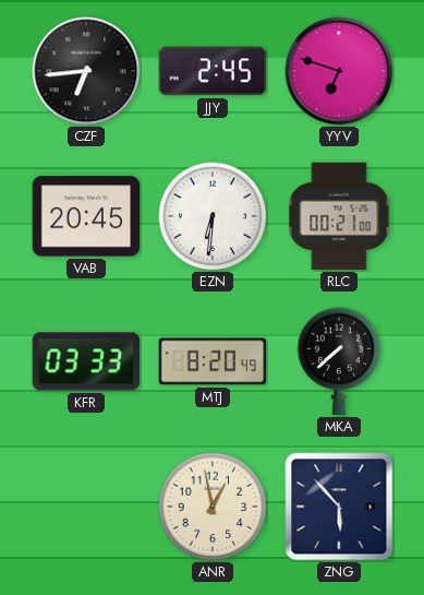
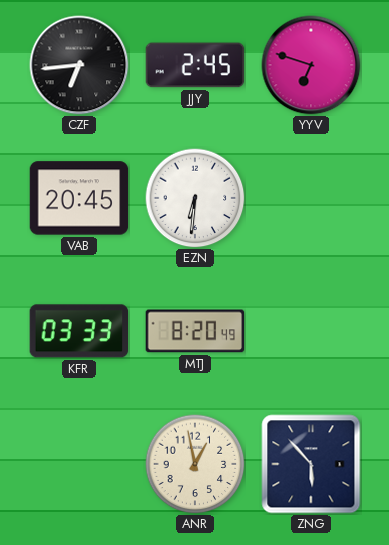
RLC: 00:21 -> none (339, 216)
MKA: 7:38 -> none (339, 361)
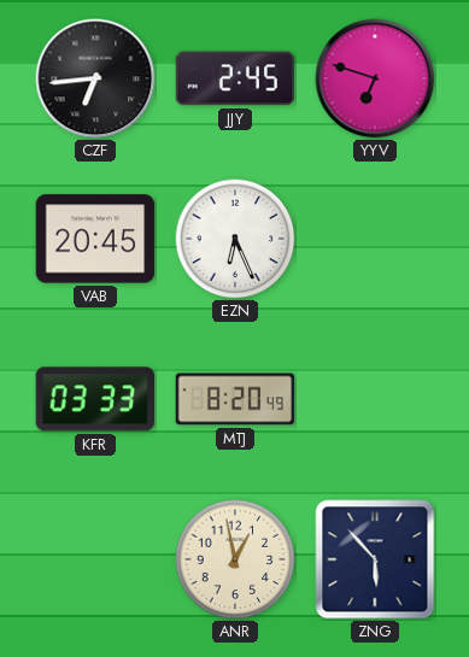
EZN: 6:31 -> 6:26 (235, 239)
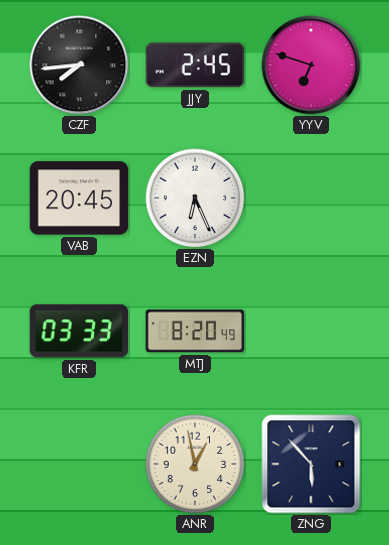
CZF: 6:44 -> 7:44 (79, 65)
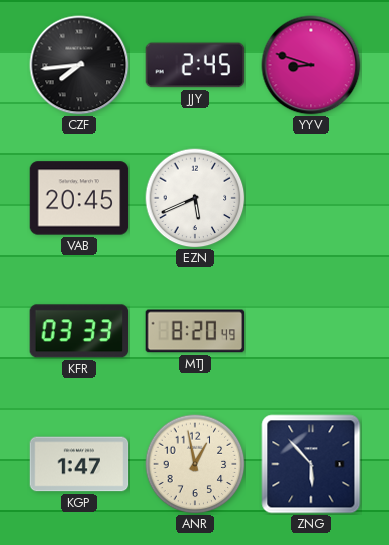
YYV: 6:48 -> 8:48 (311, 65)
EZN: 6:26 -> 5:41 (195, 198)
KGP: none -> 1:47 (79, 464)
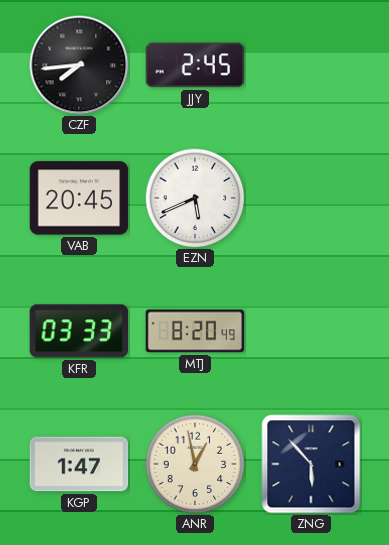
YYV: 8:48 -> none (311, 65)
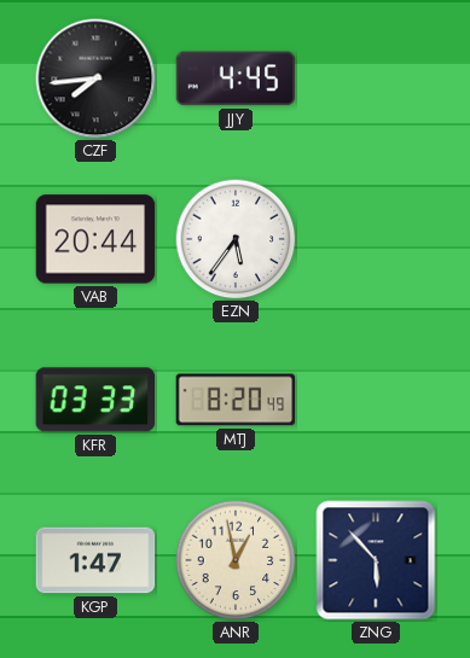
JJY: 2:45 -> 4:45 (236, 78)
VAB: 20:45 -> 20:44 (95, 239)
EZN: 5:41 -> 5:36 (236, 239)
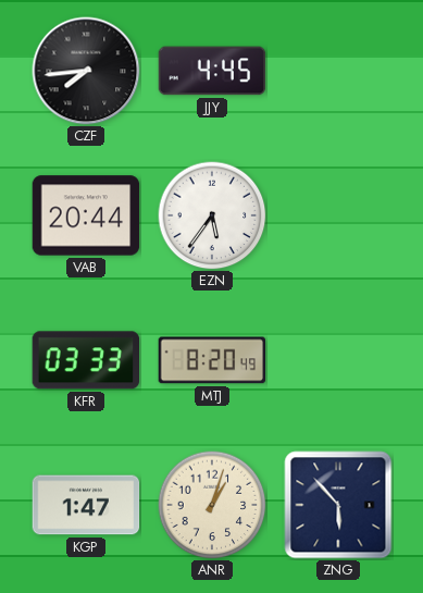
ANR: 12:58 -> 1:03 (212, 505)
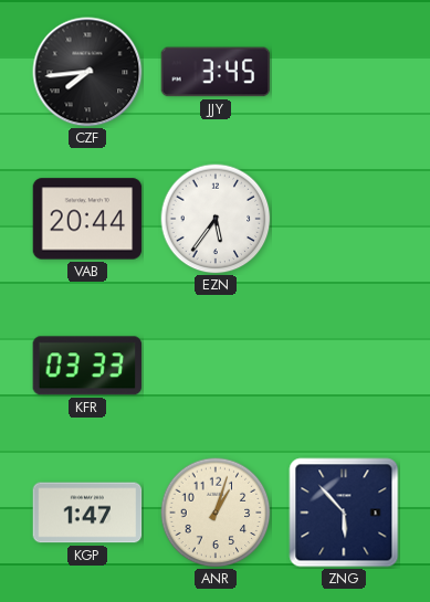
JJY: 4:45 -> 3:45 (216, 72)
MTJ: 8:20 -> none (212, 360)
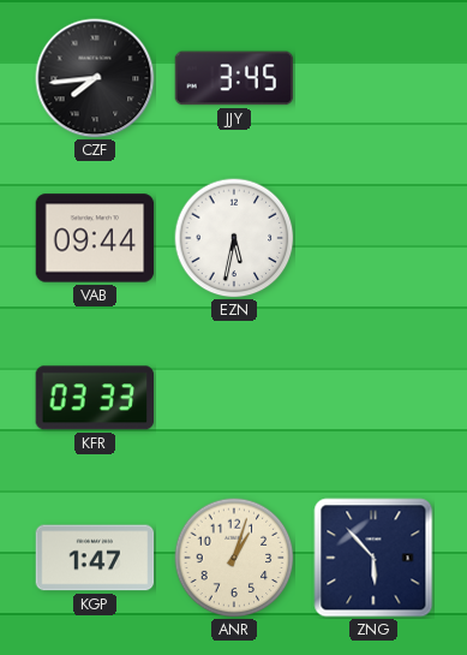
VAB: 20:44 -> 09:44 (95, 238)
EZN: 5:36 -> 5:32 (234, 238)
